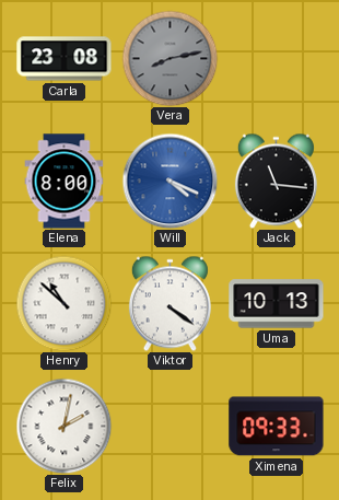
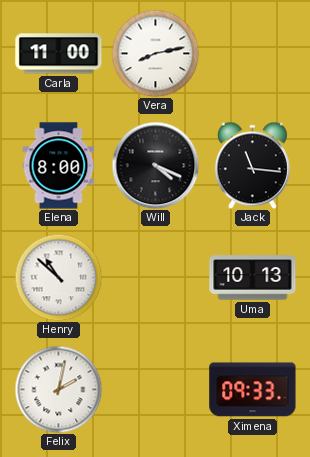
Carla: 23:08 -> 11:00 (59, 54)
Vera dial: grey -> white (155, 53)
Will dial: blue -> black (155, 165)
Viktor: 4:21 -> none (169, 303)
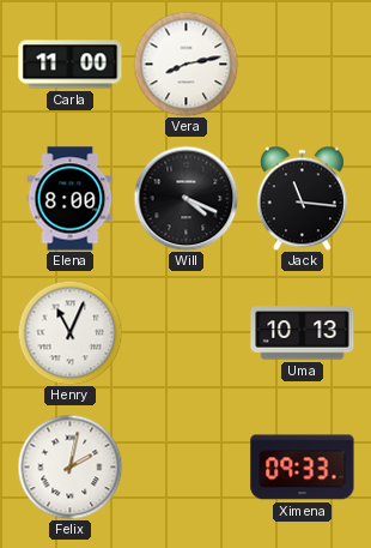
Henry: 10:52 -> 11:04 (69, 332)
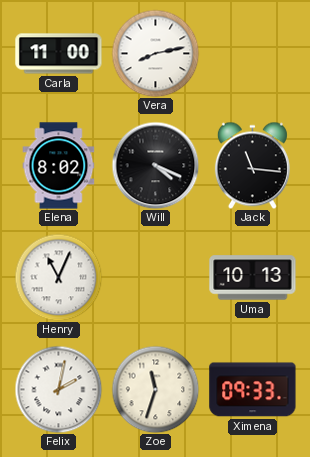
Elena: 8:00 -> 8:02 (59, 166)
Zoe: none -> 11:33 (155, 389)
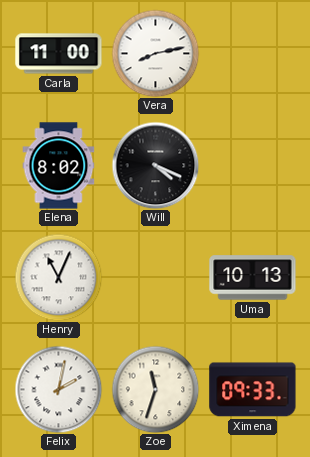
Jack: 11:16 -> none (252, 165)
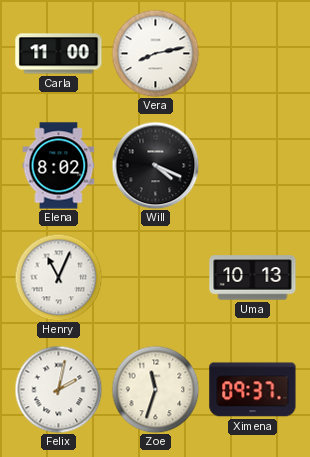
Ximena: 09:33 -> 09:37 (253, 390)
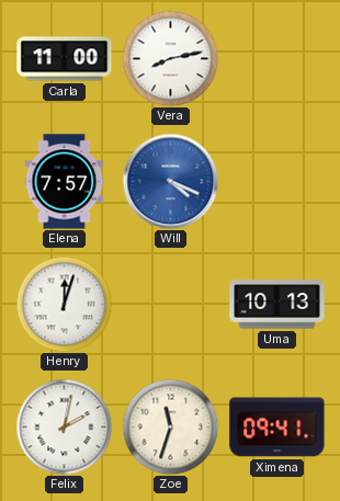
Elena: 8:02 -> 7:57 (65, 182)
Will dial: black -> blue (170, 181)
Henry: 11:04 -> 12:03 (64, 304)
Ximena: 09:37 -> 09:41 (277, 428)
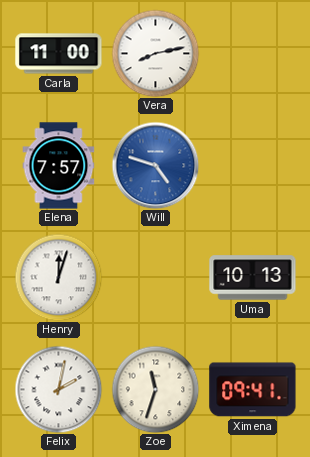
Will: 4:19 -> 4:48 (155, 165)
